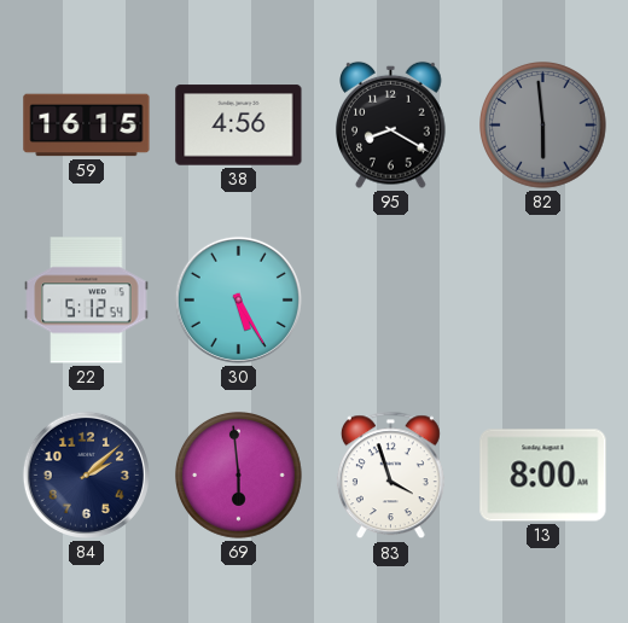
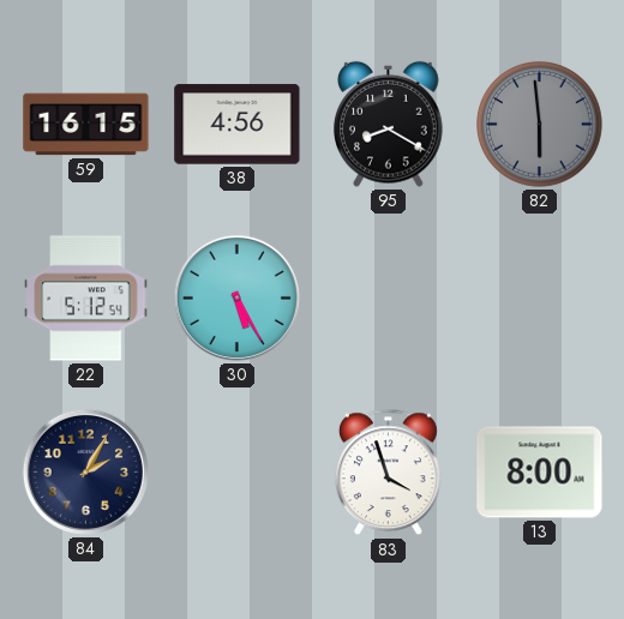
84: 2:08 -> 2:05 (85, 471)
69: 5:59 -> none (239, 476)
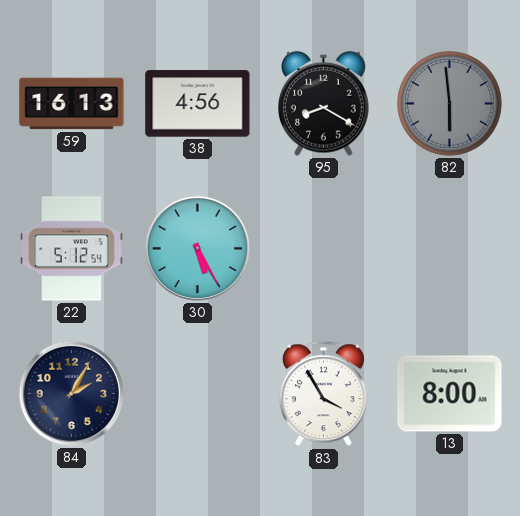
59: 16:15 -> 16:13 (72, 104)
83: 3:57 -> 3:55 (323, 394)
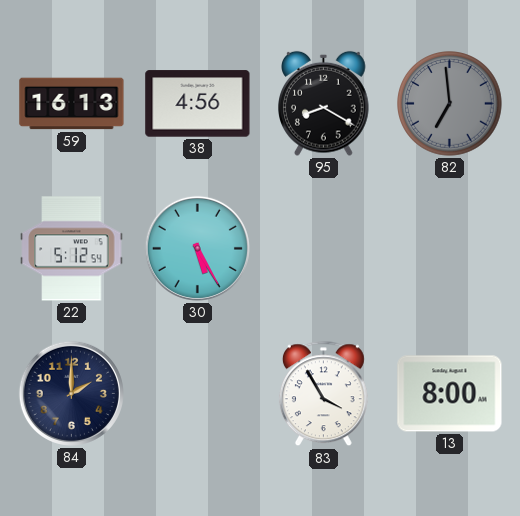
82: 5:59 -> 6:59 (450, 104)
84: 2:05 -> 2:00 (71, 393)
